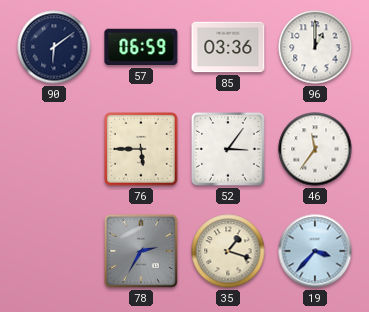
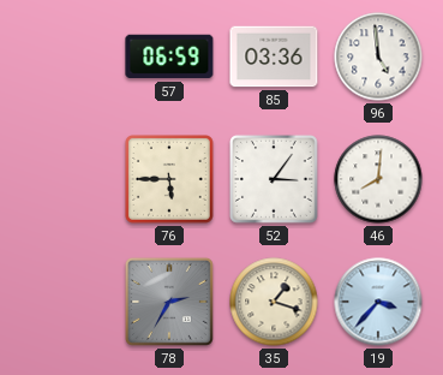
90: 6:09 -> none (54, 47)
96: 1:00 -> 4:59 (378, 56)
46: 11:36 -> 8:01 (378, 179)
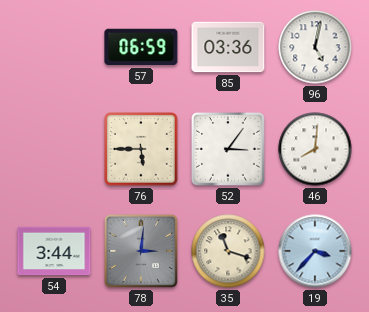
96: 4:59 -> 5:02 (315, 47)
54: none -> 3:44 (54, 251)
78: 2:35 -> 3:01 (141, 251)
35: 1:18 -> 11:18 (228, 251)
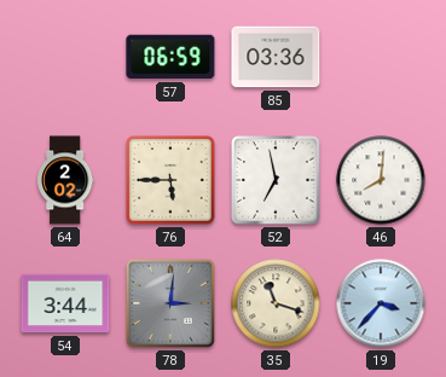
96: 5:02 -> none (315, 47)
64: none -> 2:02 (65, 180)
52: 3:06 -> 6:58 (277, 181)
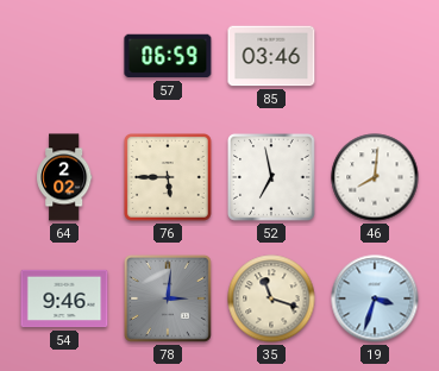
85: 03:36 -> 03:46 (271, 56)
54: 3:44 -> 9:46 (64, 298)
19: 3:37 -> 3:33 (375, 298)
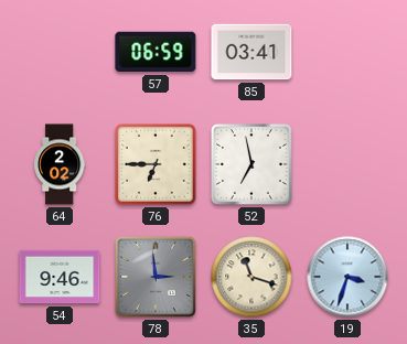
85: 03:46 -> 03:41 (251, 52)
76: 5:45 -> 6:45 (157, 165)
46: 8:01 -> none (375, 177)
78: 3:01 -> 2:59 (156, 277)
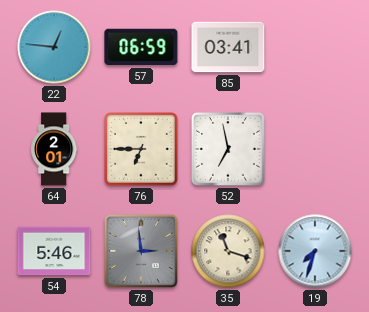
22: none -> 12:46 (54, 47)
64: 2:02 -> 2:01 (54, 149)
54: 9:46 -> 5:46 (54, 251)
19: 3:33 -> 7:33 (315, 251)
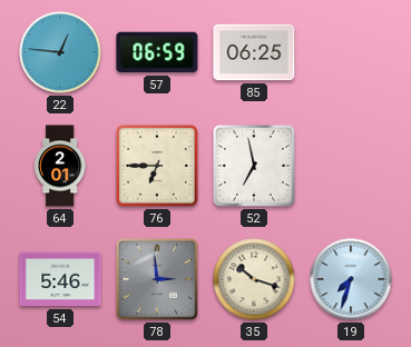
85: 03:41 -> 06:25 (254, 52)
35: 11:18 -> 10:18 (254, 279)
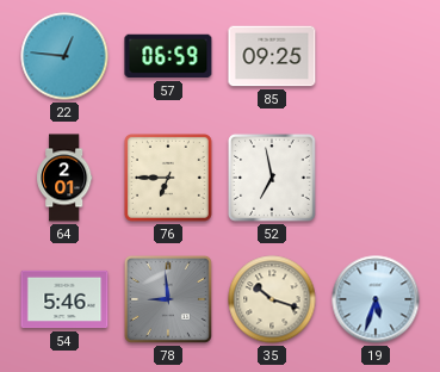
85: 06:25 -> 09:25 (272, 56)
78: 2:59 -> 8:59 (168, 299)
19: 7:33 -> 5:33 (376, 299)
